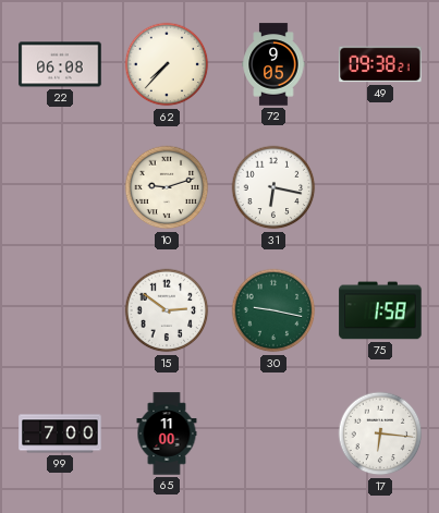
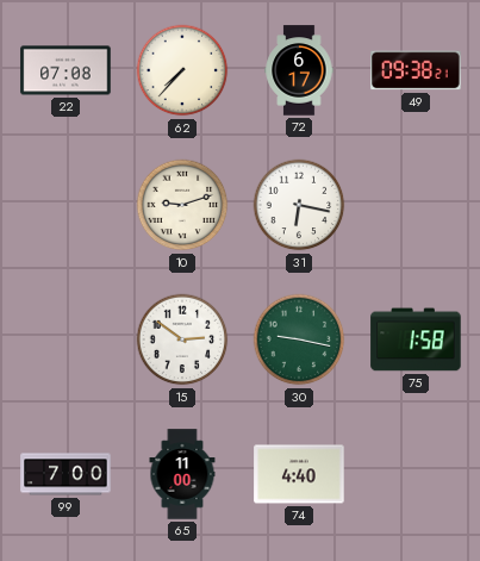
22: 06:08 -> 07:08 (66, 70)
72: 9:05 -> 6:17 (299, 70)
74: none -> 4:40 (299, 474)
17: 6:16 -> none (380, 433)
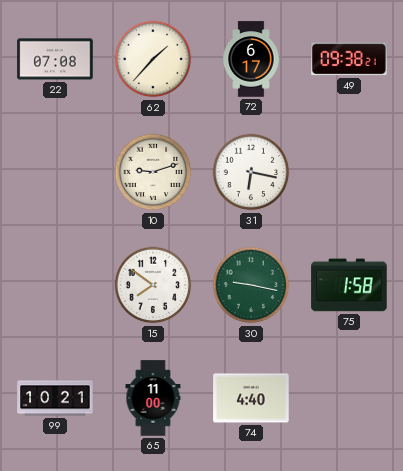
62: 7:37 -> 1:37 (153, 59)
15: 2:51 -> 7:51 (153, 285)
99: 7:00 -> 10:21 (55, 398)
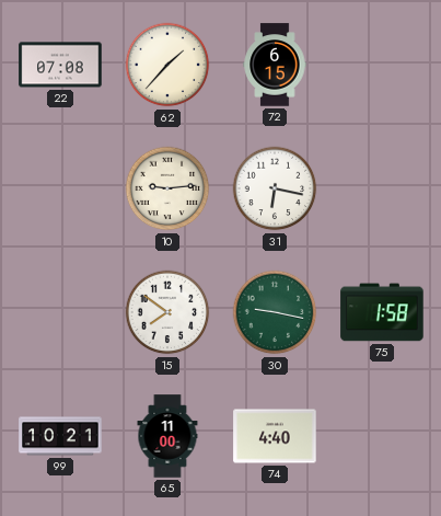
72: 6:17 -> 6:15 (275, 65)
49: 09:38 -> none (349, 59)
10: 9:12 -> 9:14 (167, 188)
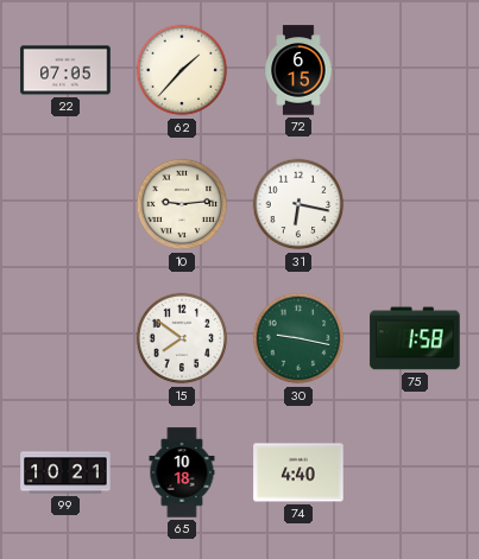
22: 07:08 -> 07:05 (65, 70)
65: 11:00 -> 10:18 (182, 472)
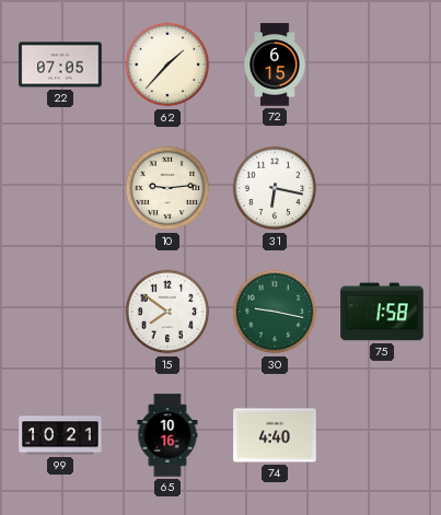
65: 10:18 -> 10:16 (167, 435)
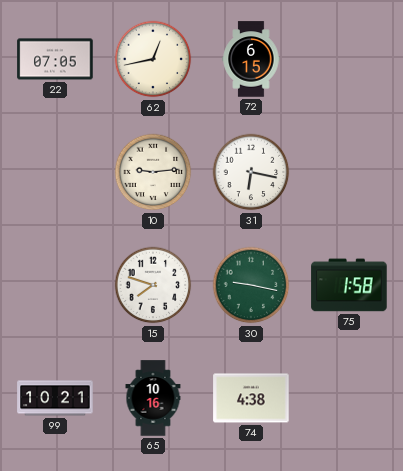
62: 1:37 -> 12:43 (153, 59)
15: 7:51 -> 7:48 (153, 285)
74: 4:40 -> 4:38 (251, 398)
